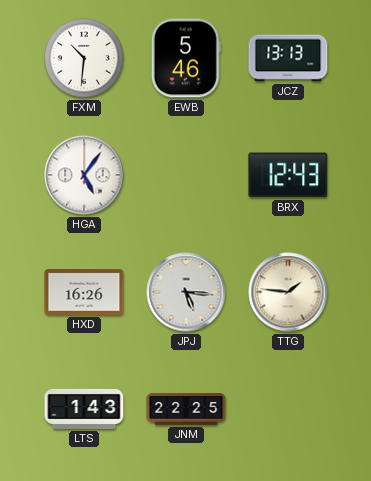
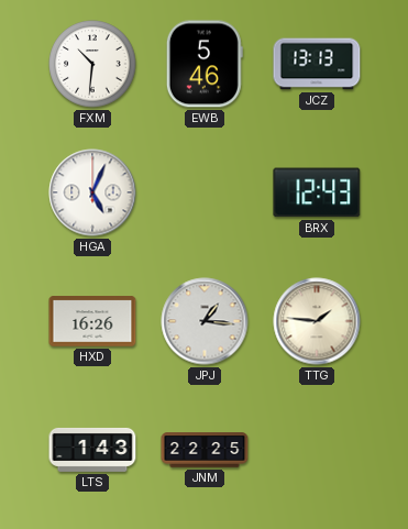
HGA: 5:06 -> 5:04 (92, 192)
JPJ: 5:16 -> 1:16 (205, 321)
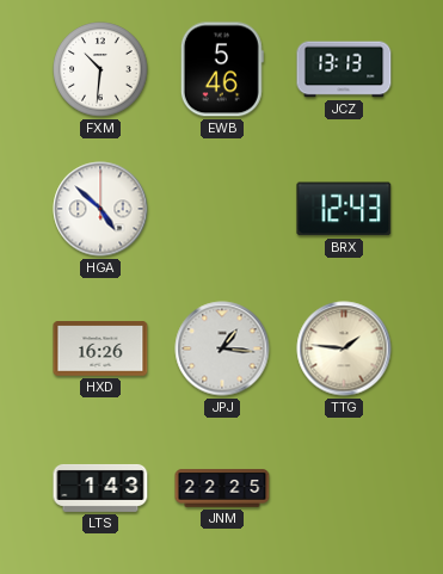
HGA: 5:04 -> 4:52 (100, 209)
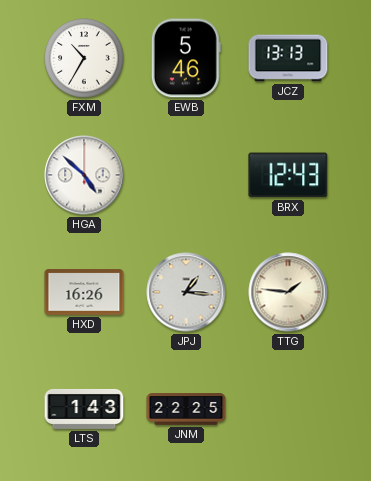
FXM: 10:31 -> 10:35 (84, 58)
